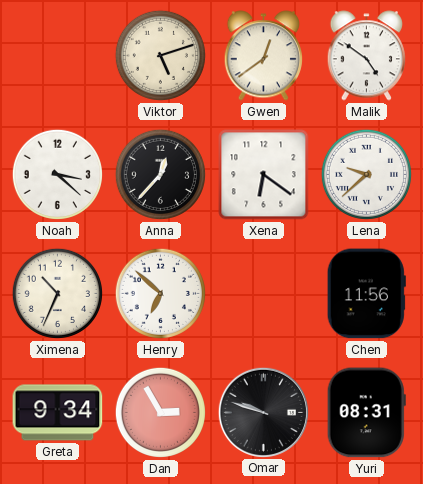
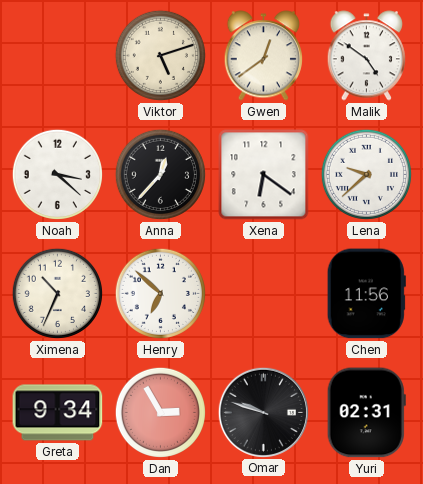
Yuri: 08:31 -> 02:31 (366, 413)
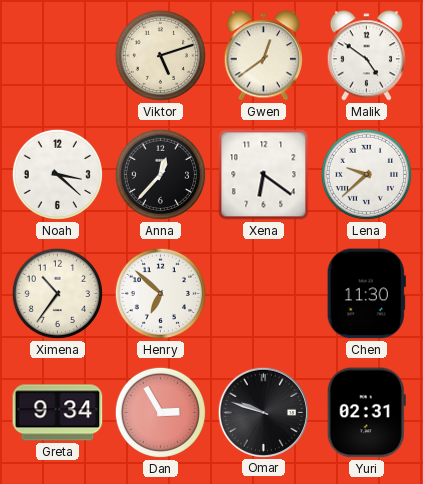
Ximena: 10:34 -> 10:36 (57, 293)
Chen: 11:56 -> 11:30 (366, 294)
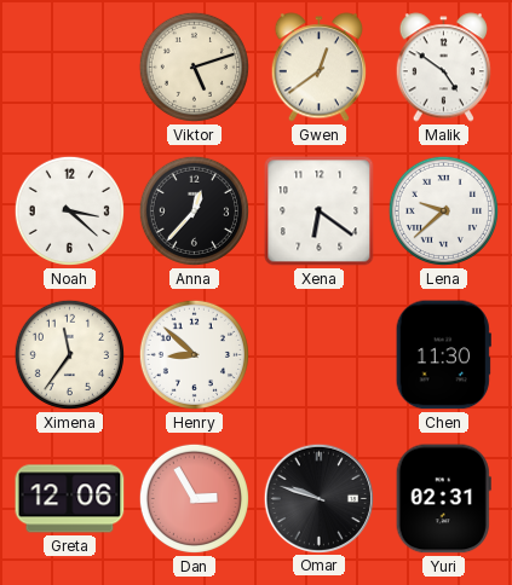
Ximena: 10:36 -> 11:36 (69, 354)
Henry: 6:52 -> 8:52 (194, 354)
Greta: 9:34 -> 12:06 (70, 499)
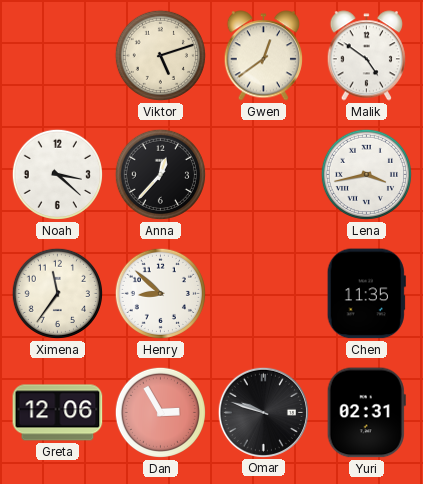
Xena: 6:21 -> none (320, 212)
Lena: 9:38 -> 3:43 (366, 174)
Chen: 11:30 -> 11:35 (366, 294)
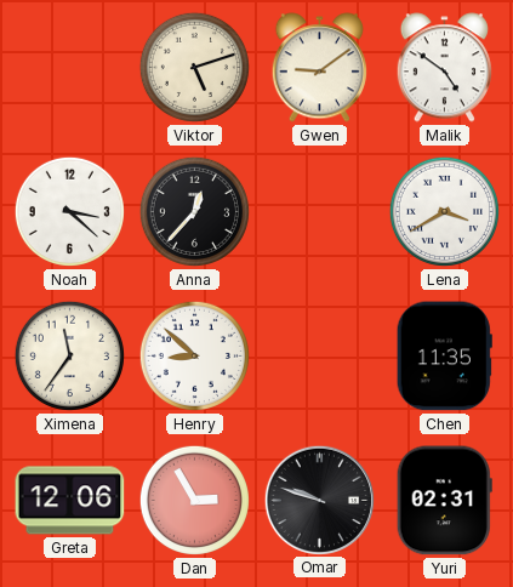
Gwen: 12:39 -> 9:09 (319, 68)
Lena: 3:43 -> 3:40 (444, 211)
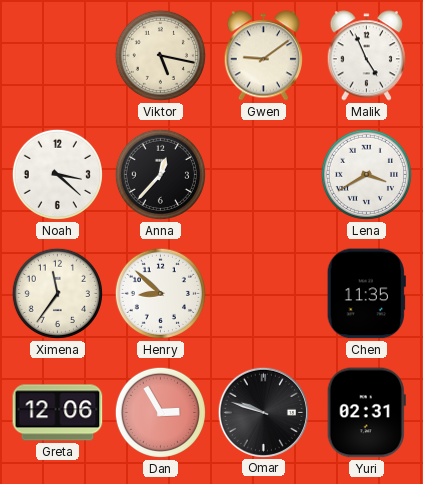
Viktor: 5:12 -> 5:17 (160, 55)
Malik: 4:51 -> 4:56 (366, 56)
